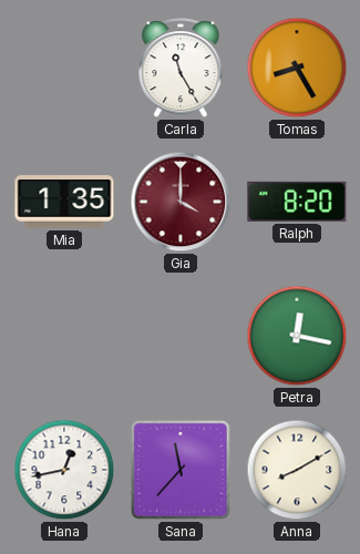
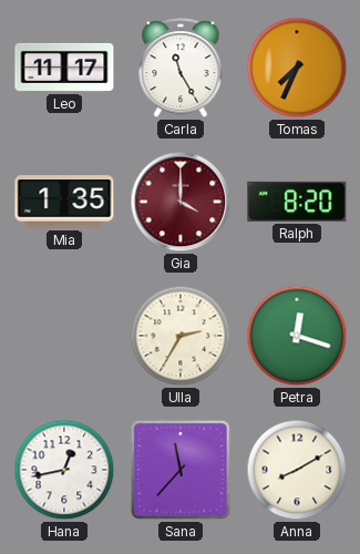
Leo: none -> 11:17 (64, 68)
Tomas: 8:25 -> 7:34 (297, 68)
Ulla: none -> 2:35 (181, 336)
Petra: 12:17 -> 12:18 (297, 336)
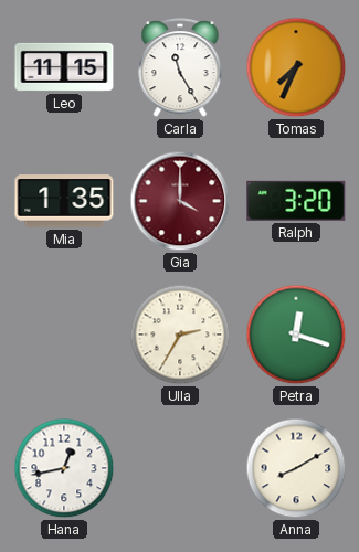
Leo: 11:17 -> 11:15 (64, 67)
Ralph: 8:20 -> 3:20 (296, 201)
Sana: 11:37 -> none (181, 470)
